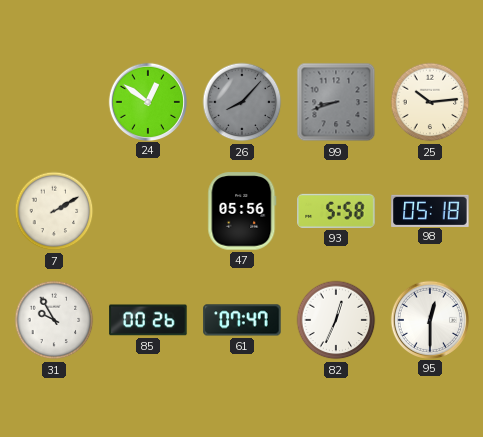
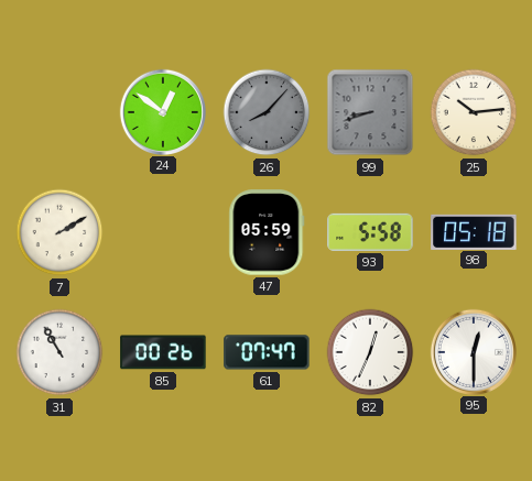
47: 05:56 -> 05:59 (267, 232)
31: 9:55 -> 10:55 (59, 352)
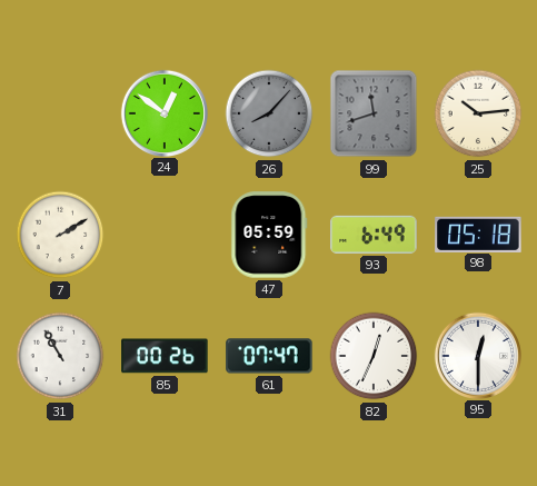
99: 8:42 -> 11:42 (374, 113)
93: 5:58 -> 6:49 (374, 235)
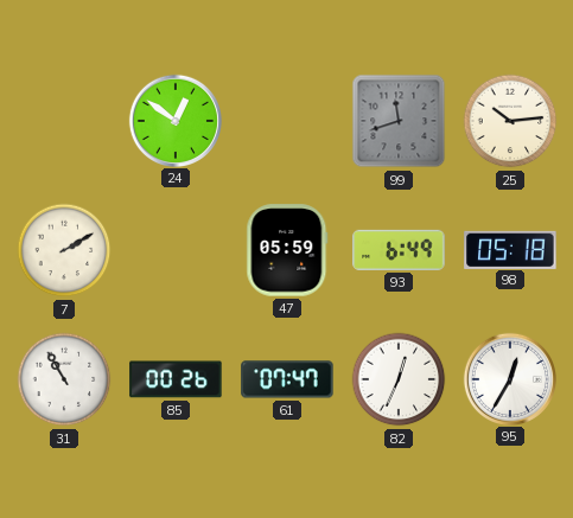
26: 8:07 -> none (269, 113)
95: 12:30 -> 12:35 (509, 378)
